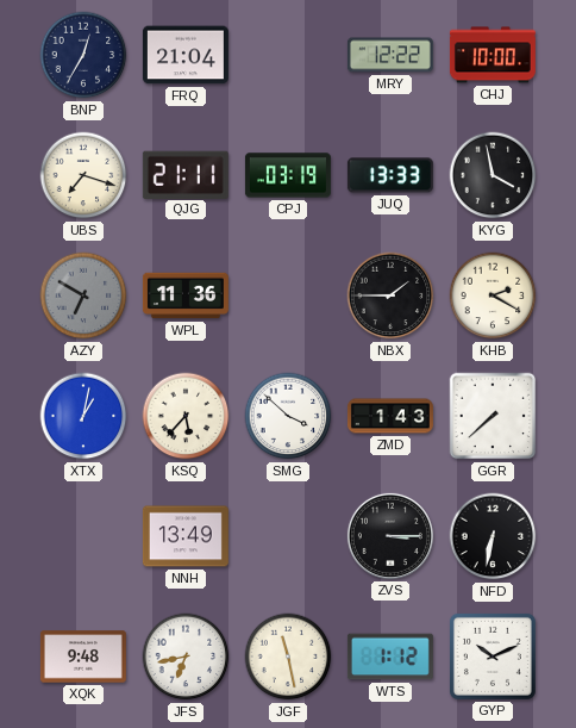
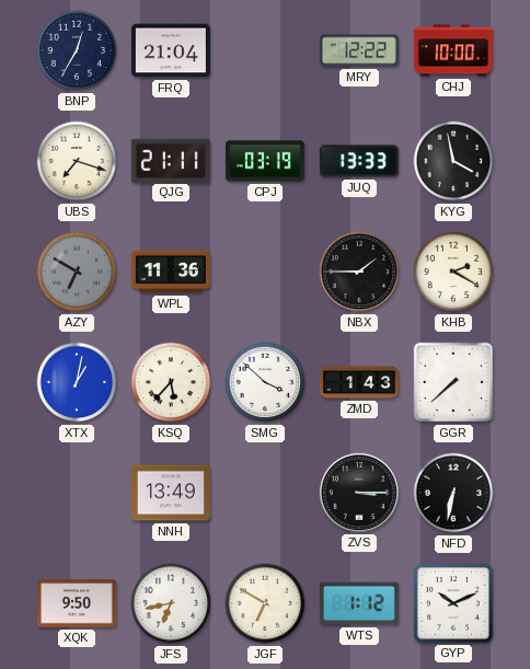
XQK: 9:48 -> 9:50 (77, 603)
JGF: 11:28 -> 6:50 (265, 603)
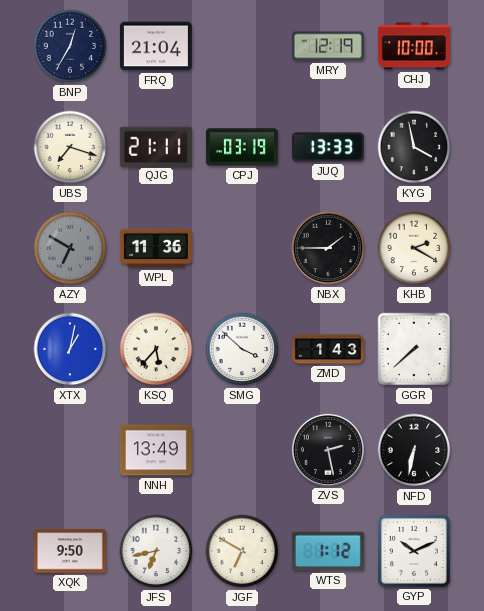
MRY: 12:22 -> 12:19 (328, 46)
ZVS: 3:15 -> 2:28 (328, 450)
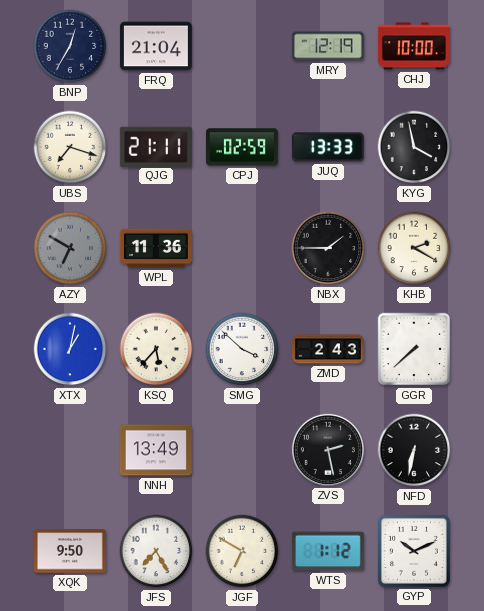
CPJ: 03:19 -> 02:59 (242, 147)
ZMD: 1:43 -> 2:43 (328, 349)
JFS: 6:43 -> 7:25 (156, 551)
